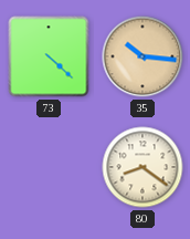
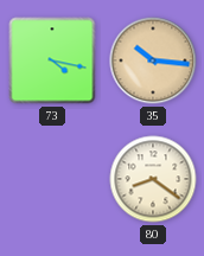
73: 4:22 -> 4:17 (52, 60)
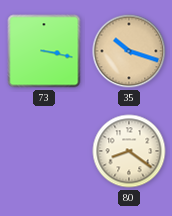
73: 4:17 -> 3:17 (44, 51)
35: 10:16 -> 10:18 (129, 51)
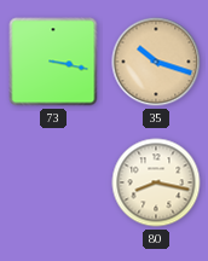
80: 8:21 -> 8:17 (156, 182)
